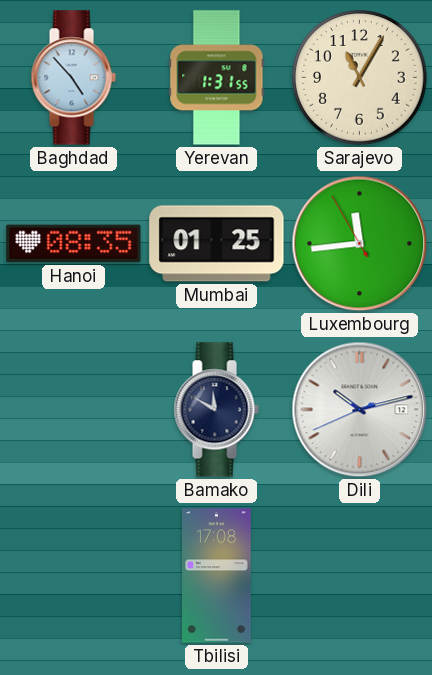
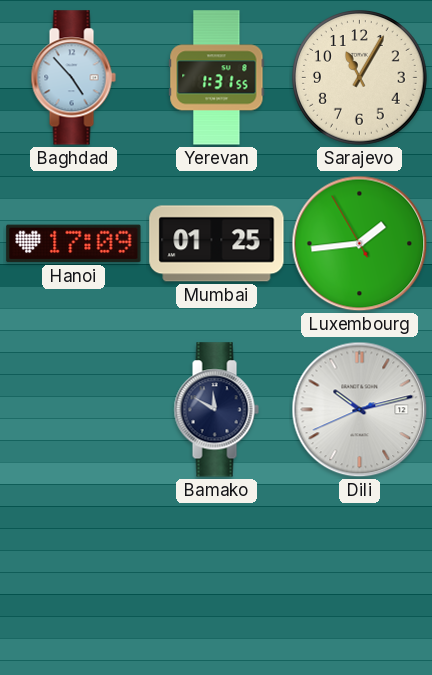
Hanoi: 08:35 -> 17:09 (74, 244)
Luxembourg: 11:43 -> 1:43 (360, 244)
Tbilisi: 17:08 -> none (217, 576)
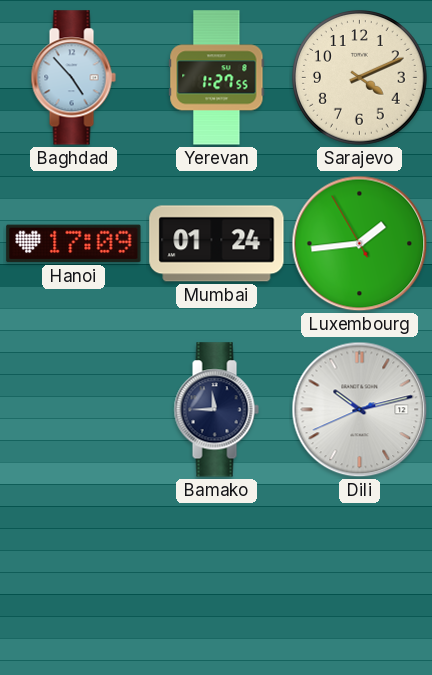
Yerevan: 1:31 -> 1:27 (217, 78)
Sarajevo: 11:05 -> 4:11 (360, 78)
Mumbai: 01:25 -> 01:24 (217, 244)
Bamako: 11:50 -> 11:45 (216, 410)
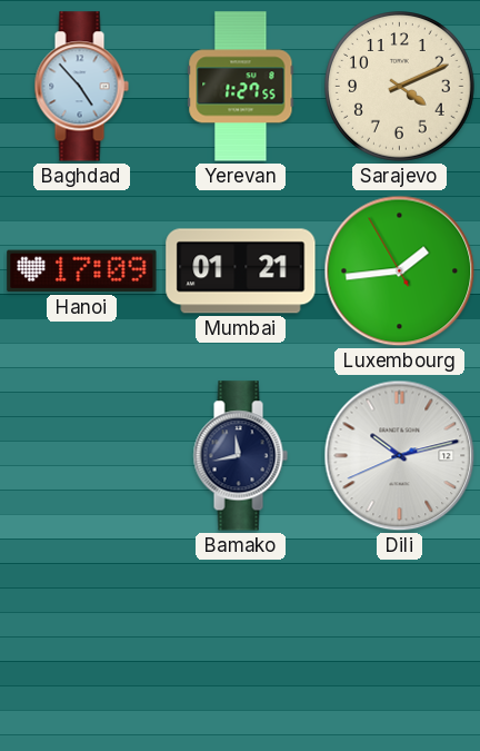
Mumbai: 01:24 -> 01:21 (241, 271)
Bamako: 11:45 -> 11:43 (240, 456)
